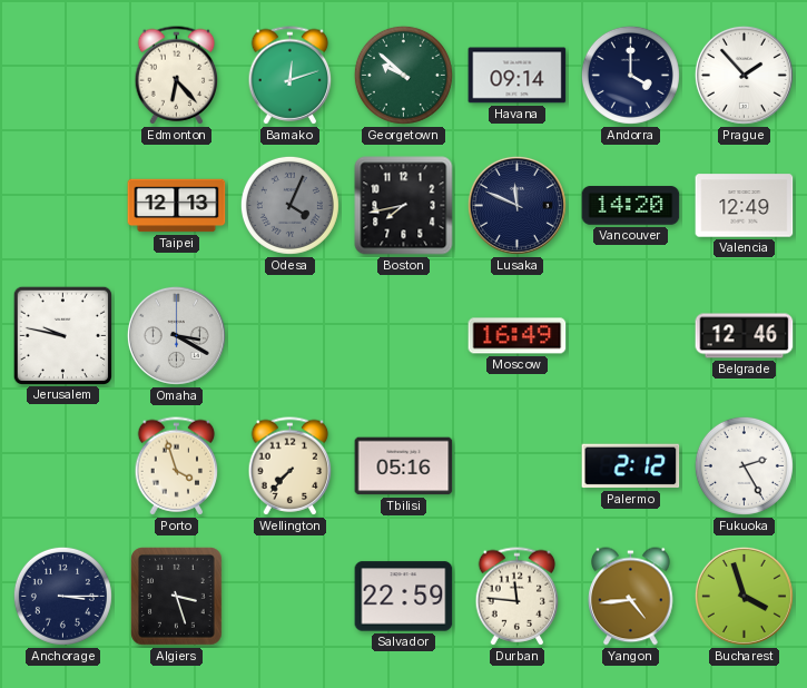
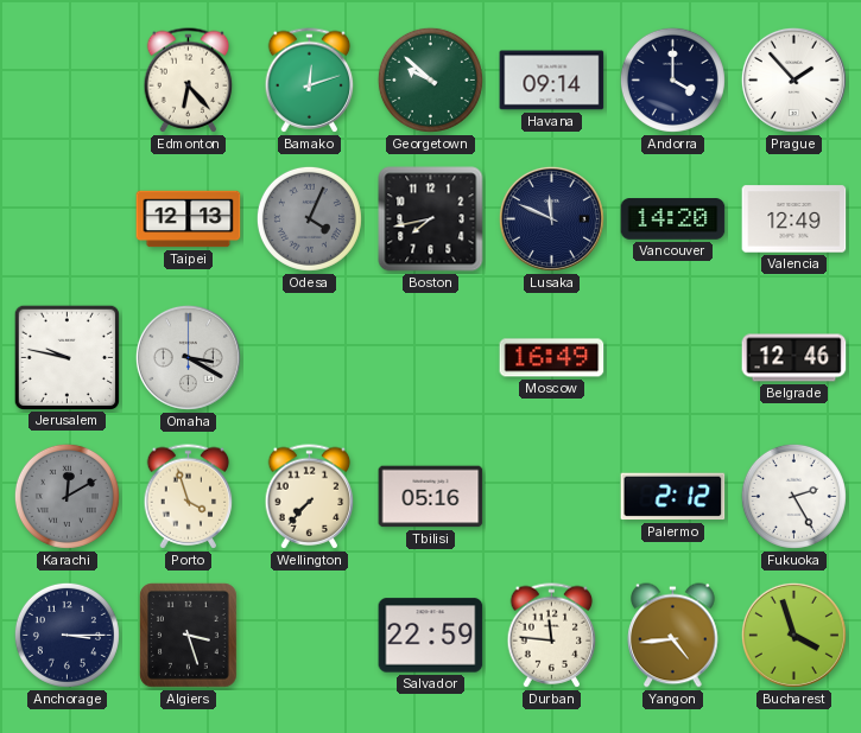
Karachi: none -> 12:10 (67, 496)
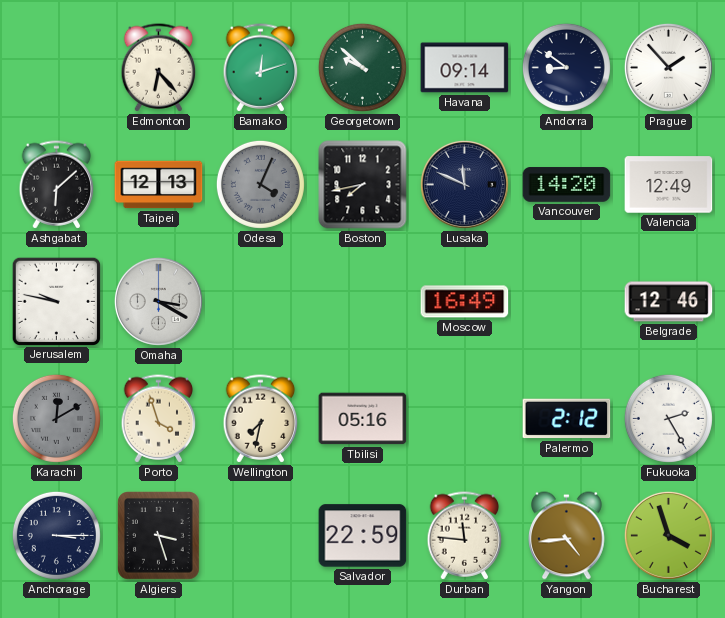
Andorra: 4:00 -> 8:51 (566, 67)
Ashgabat: none -> 6:08 (57, 185)
Wellington: 7:37 -> 7:32 (261, 419)
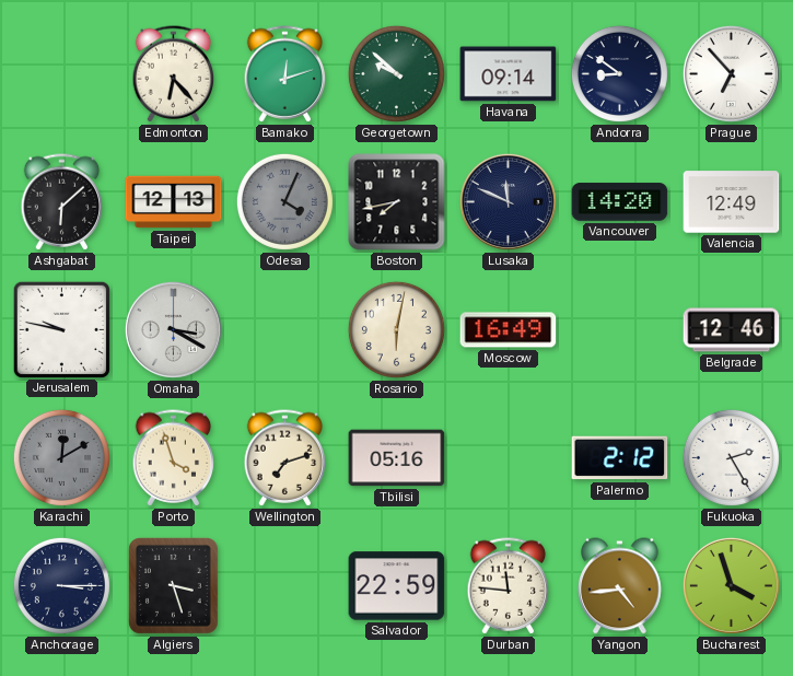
Prague: 1:53 -> 6:53 (731, 73)
Rosario: none -> 6:02 (396, 329)
Wellington: 7:32 -> 7:12 (285, 458)
